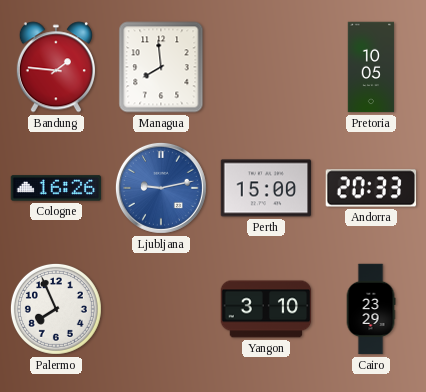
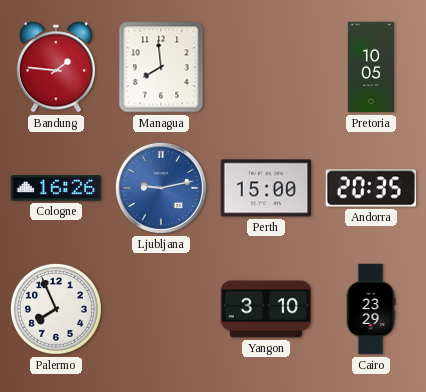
Andorra: 20:33 -> 20:35 (371, 188)
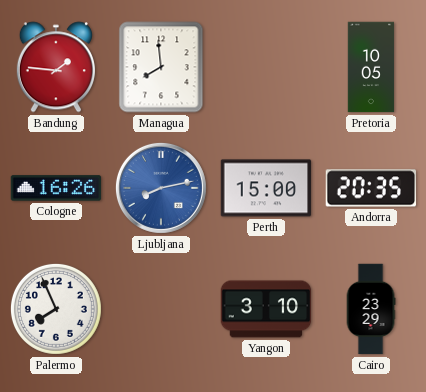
Ljubljana: 9:13 -> 8:13 (161, 188)
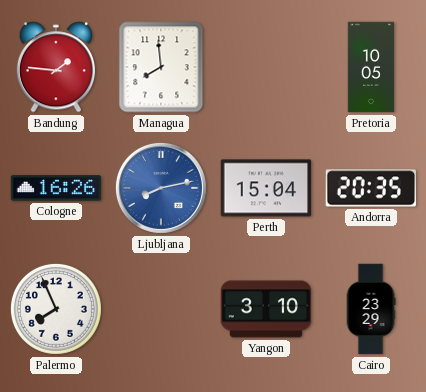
Perth: 15:00 -> 15:04 (266, 188)
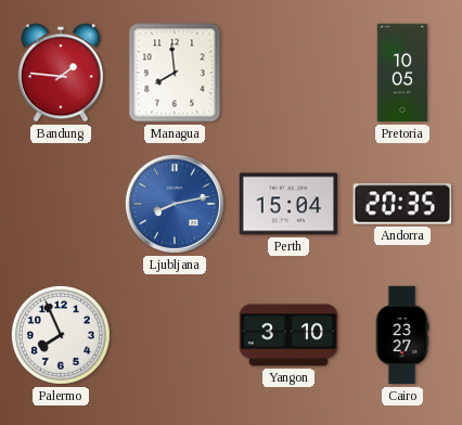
Cologne: 16:26 -> none (56, 188)
Cairo: 23:29 -> 23:27 (402, 335)
